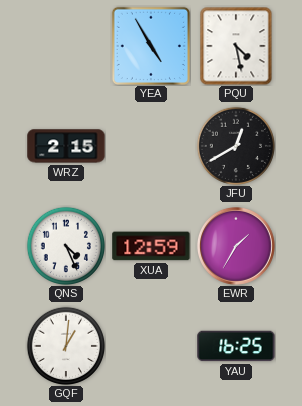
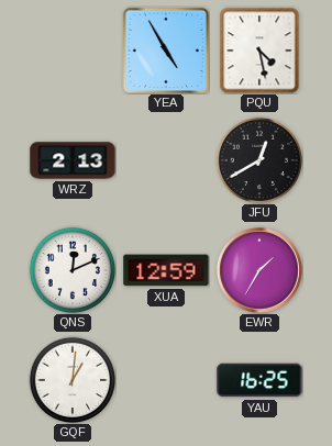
WRZ: 2:15 -> 2:13 (73, 160)
QNS: 4:26 -> 12:11 (71, 269)
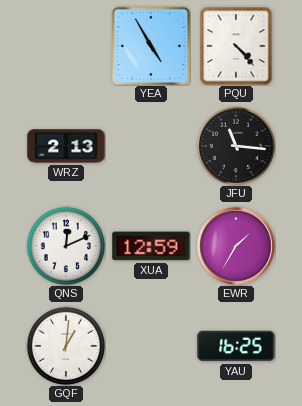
PQU: 4:28 -> 4:23 (236, 46)
JFU: 12:40 -> 11:16 (235, 145)
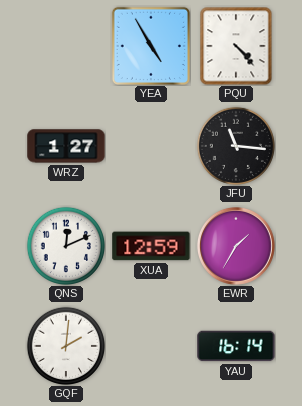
WRZ: 2:13 -> 1:27 (66, 146)
GQF: 1:01 -> 2:01 (65, 345)
YAU: 16:25 -> 16:14 (236, 346)
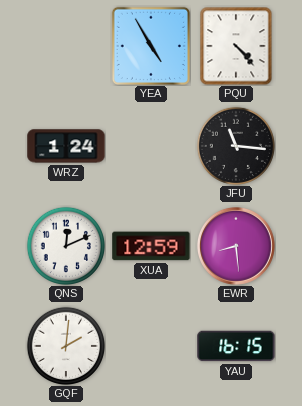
WRZ: 1:27 -> 1:24 (66, 146)
EWR: 1:35 -> 8:29 (236, 246)
YAU: 16:14 -> 16:15 (236, 346)
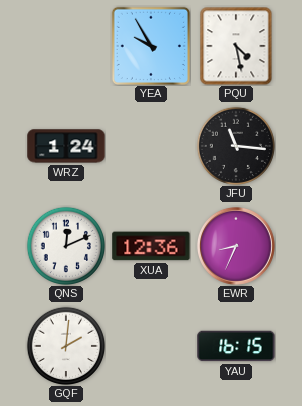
YEA: 4:55 -> 9:55 (151, 46)
PQU: 4:23 -> 4:28 (236, 46)
XUA: 12:59 -> 12:36 (151, 246)
EWR: 8:29 -> 8:34 (236, 246)
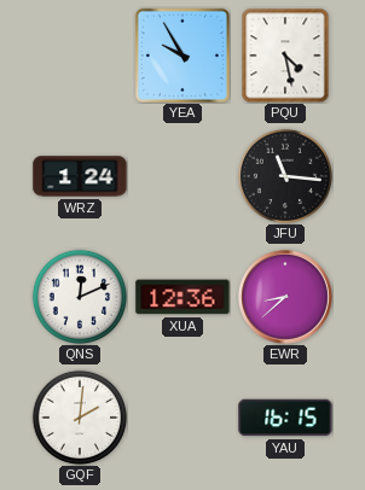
EWR: 8:34 -> 8:38 (285, 297)
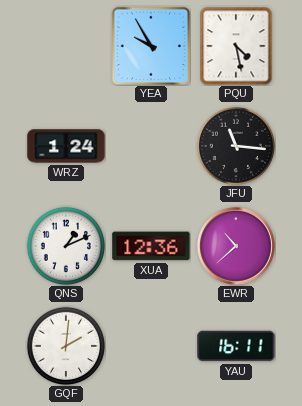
QNS: 12:11 -> 1:11 (65, 245)
EWR: 8:38 -> 10:38 (236, 246)
YAU: 16:15 -> 16:11 (236, 346)
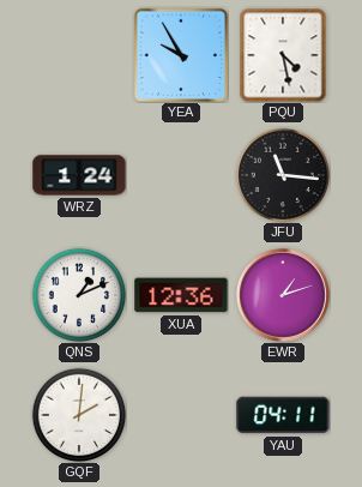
EWR: 10:38 -> 1:12 (283, 295)
YAU: 16:11 -> 04:11 (283, 415)
